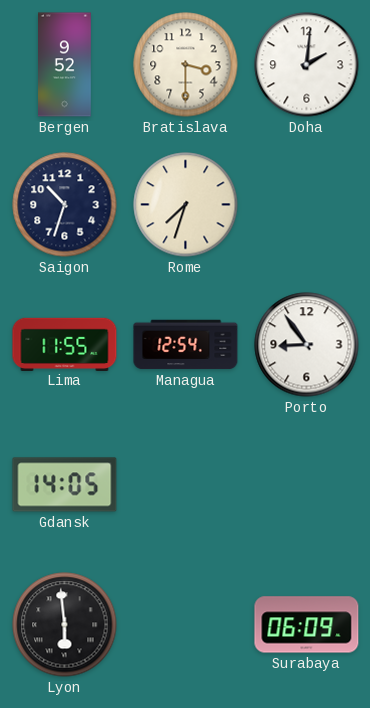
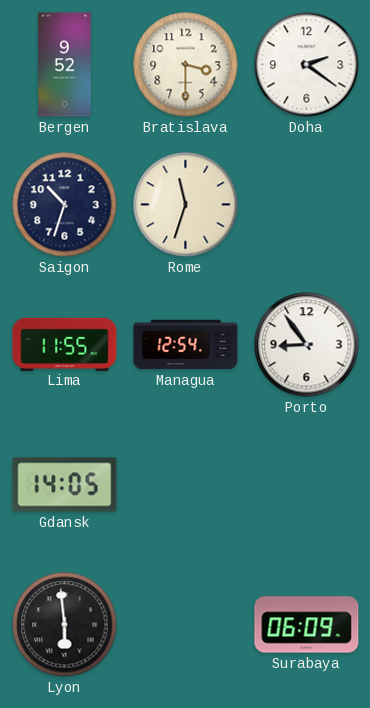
Doha: 2:01 -> 2:21 (307, 65)
Rome: 7:33 -> 11:33 (186, 205)
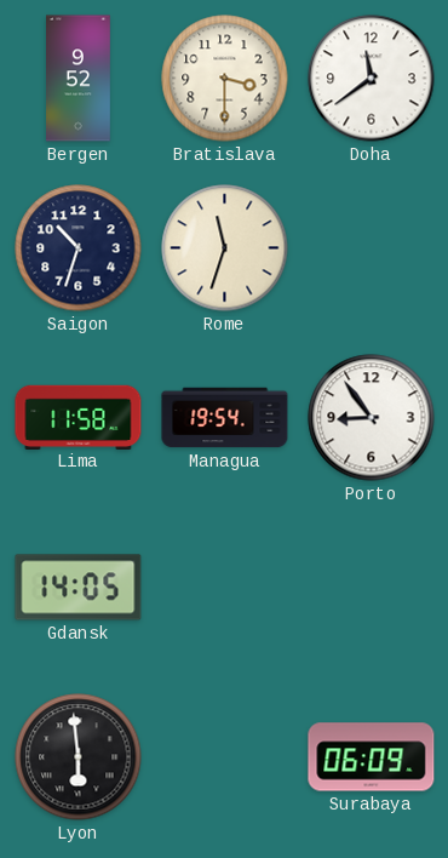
Doha: 2:21 -> 11:39 (372, 79)
Lima: 11:55 -> 11:58 (79, 417)
Managua: 12:54 -> 19:54 (225, 418)
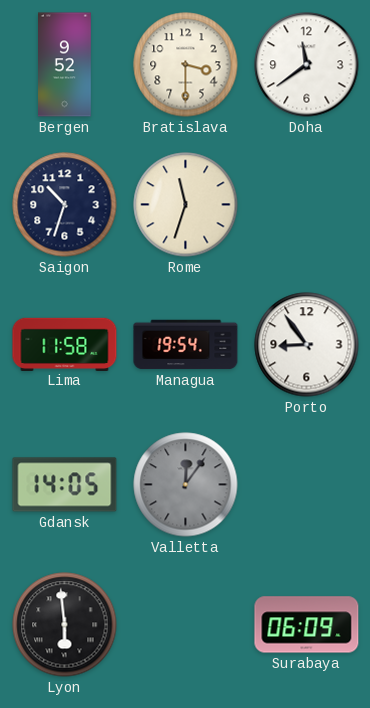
Valletta: none -> 12:06 (186, 485)
